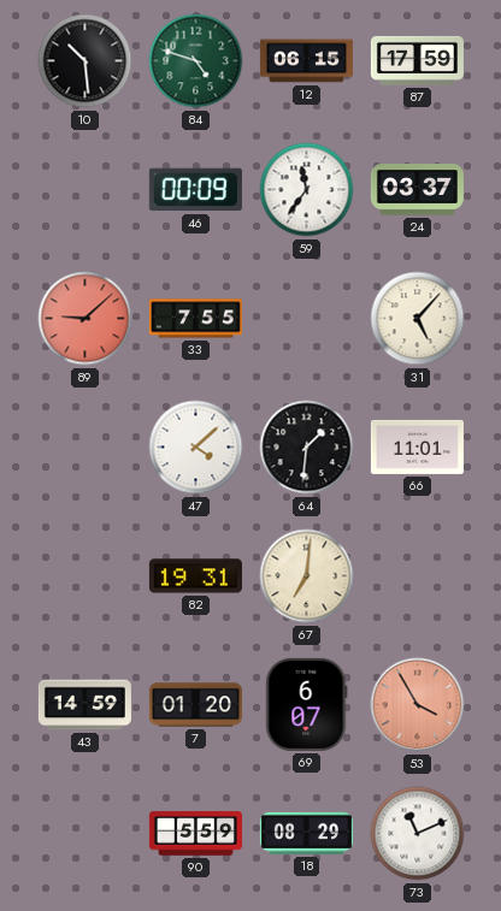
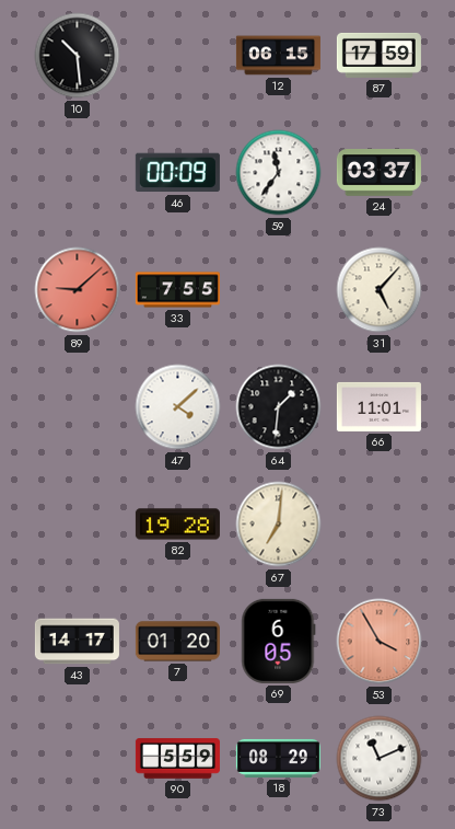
84: 4:48 -> none (196, 61)
82: 19:31 -> 19:28 (177, 525)
43: 14:59 -> 14:17 (77, 642)
69: 6:07 -> 6:05 (279, 641)
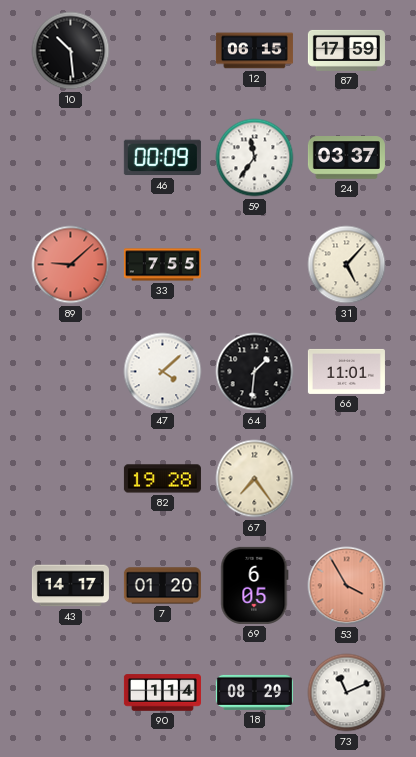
67: 7:01 -> 7:24 (255, 479)
90: 5:59 -> 1:14 (162, 693)
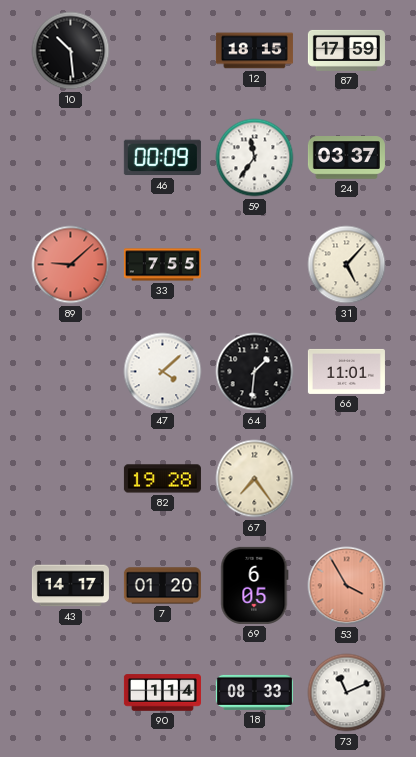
12: 06:15 -> 18:15 (254, 51)
18: 08:29 -> 08:33 (254, 692)
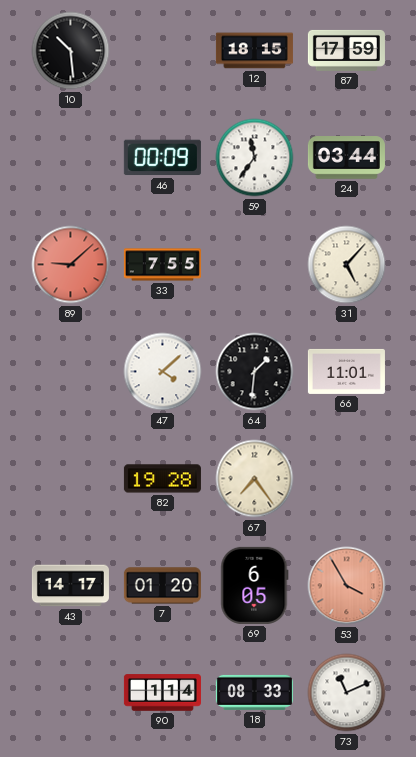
24: 03:37 -> 03:44 (346, 158)
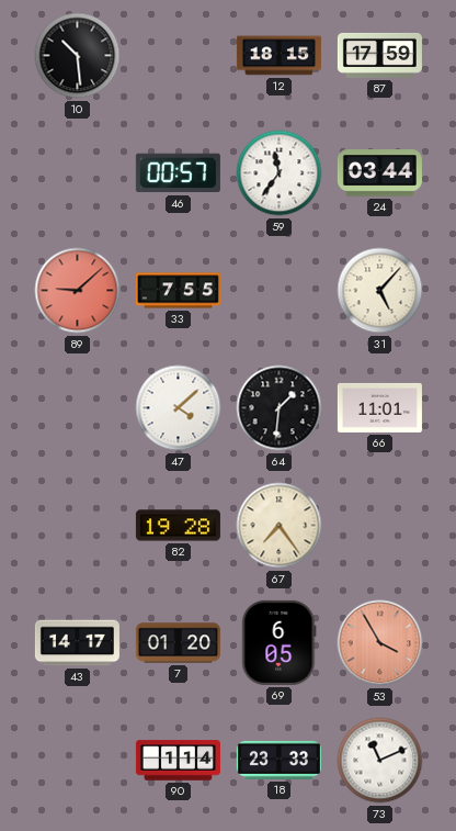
46: 00:09 -> 00:57 (178, 173)
18: 08:33 -> 23:33 (278, 760)
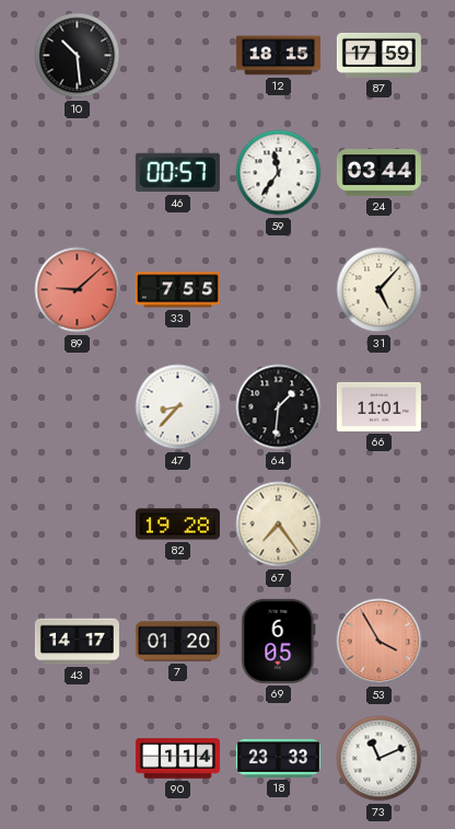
47: 4:08 -> 8:37 (178, 407)
